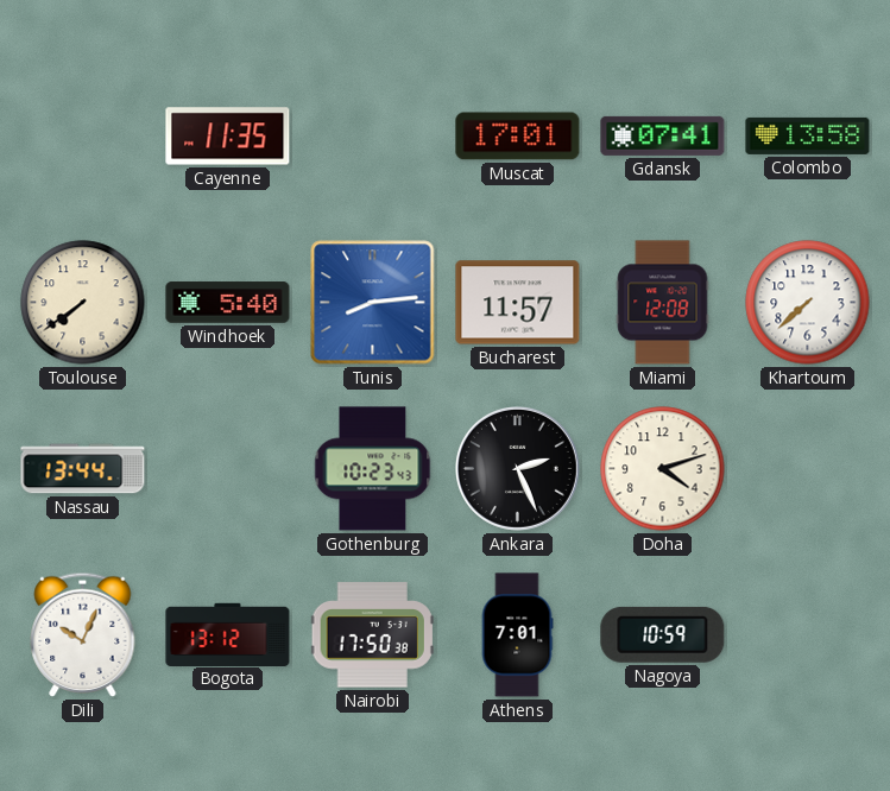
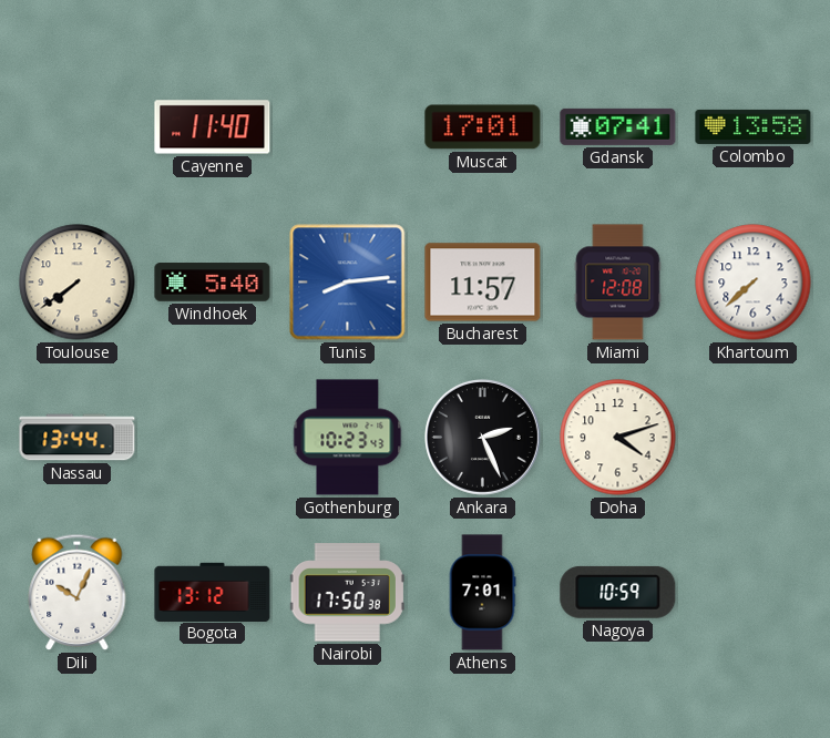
Cayenne: 11:35 -> 11:40 (213, 127)
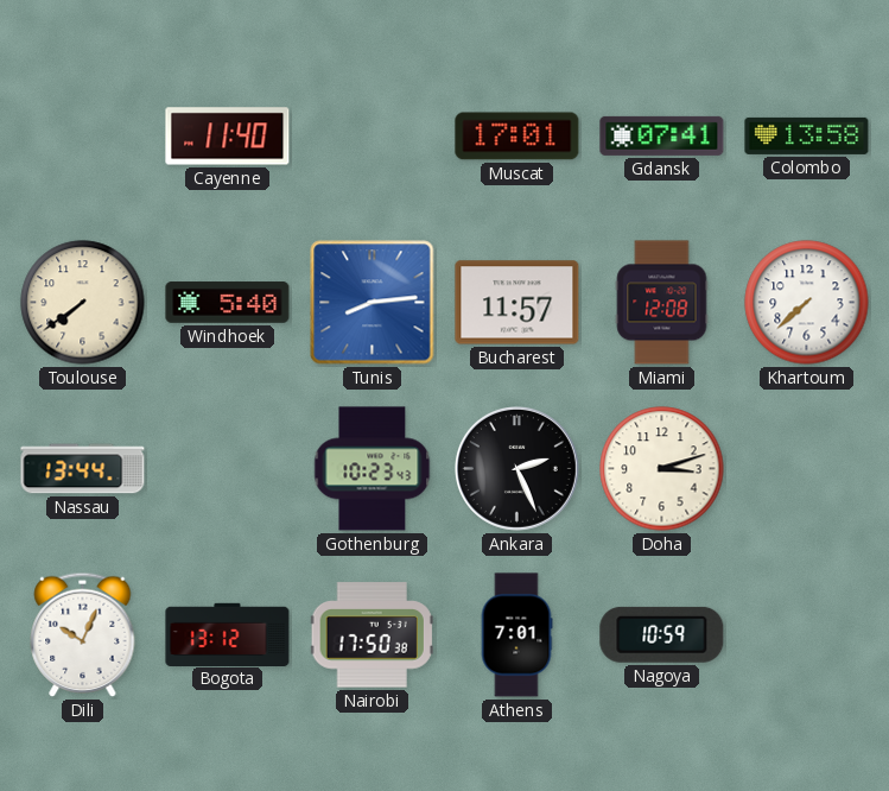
Doha: 4:12 -> 3:12 (662, 469)
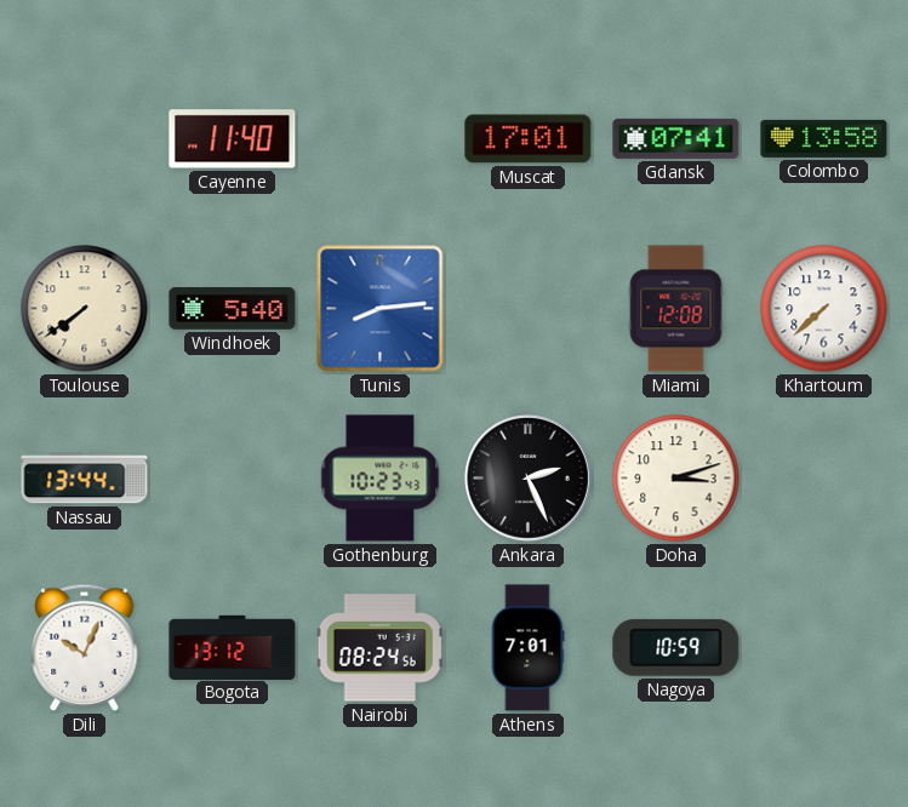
Bucharest: 11:57 -> none (517, 303)
Nairobi: 17:50 -> 08:24 (379, 648)
